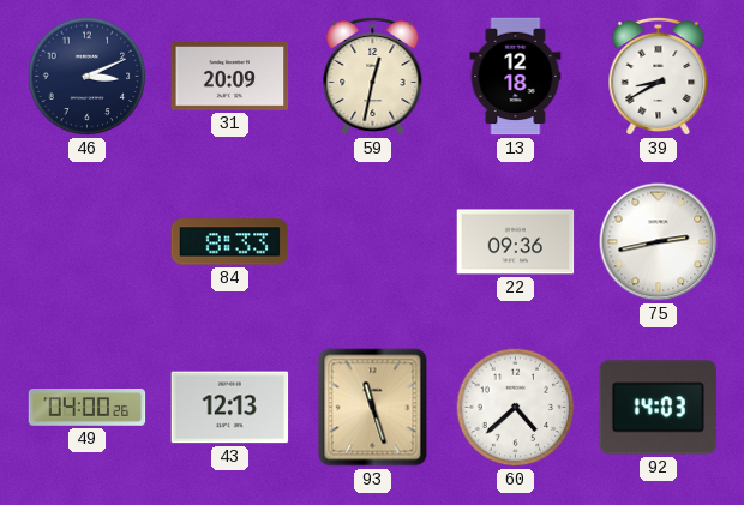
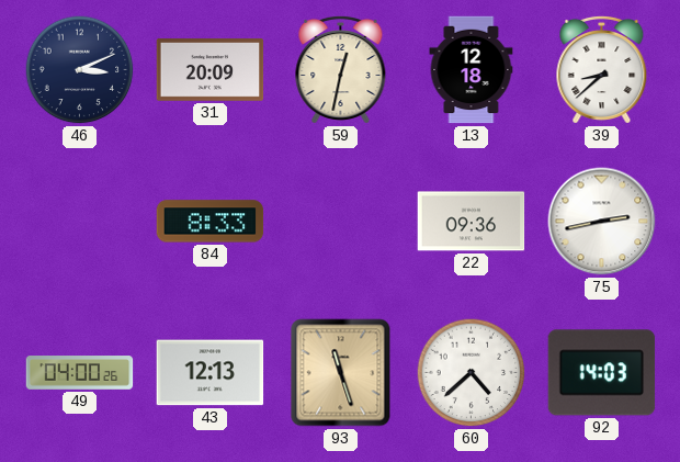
39: 8:40 -> 8:38 (602, 69)
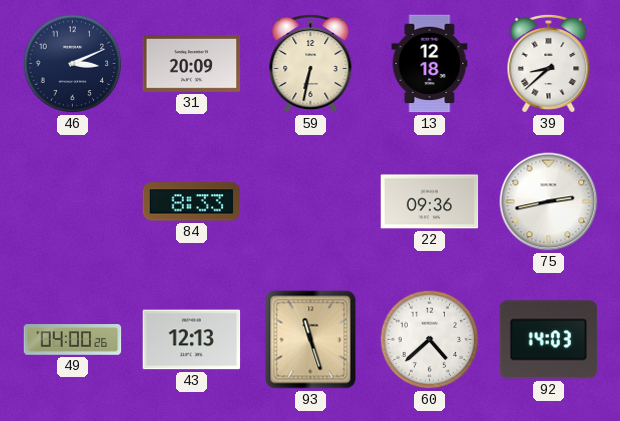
59: 12:32 -> 6:32 (311, 63)
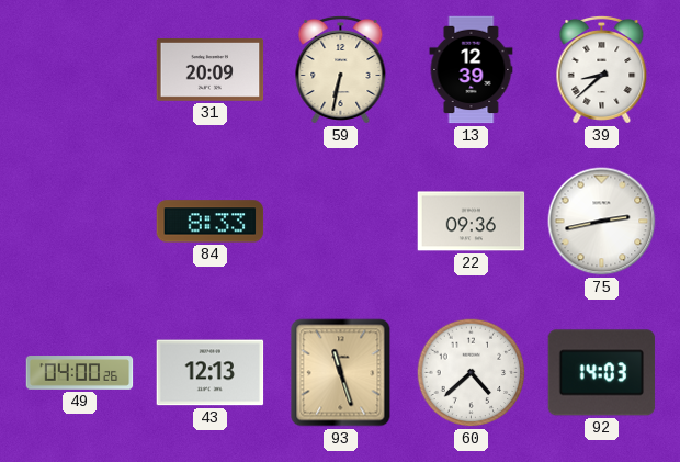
46: 3:11 -> none (73, 64)
13: 12:18 -> 12:39 (472, 70)
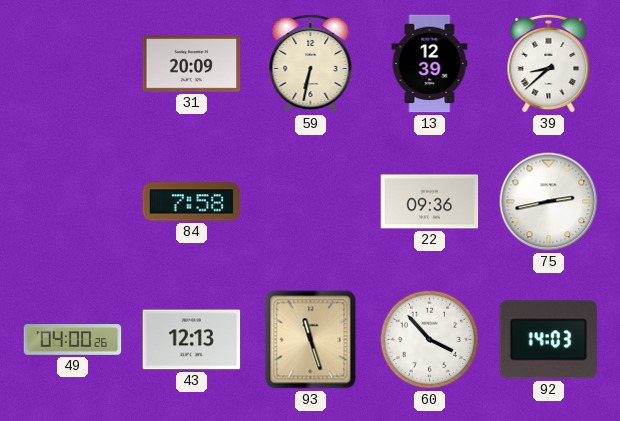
84: 8:33 -> 7:58 (192, 202)
60: 4:38 -> 3:53 (430, 340)
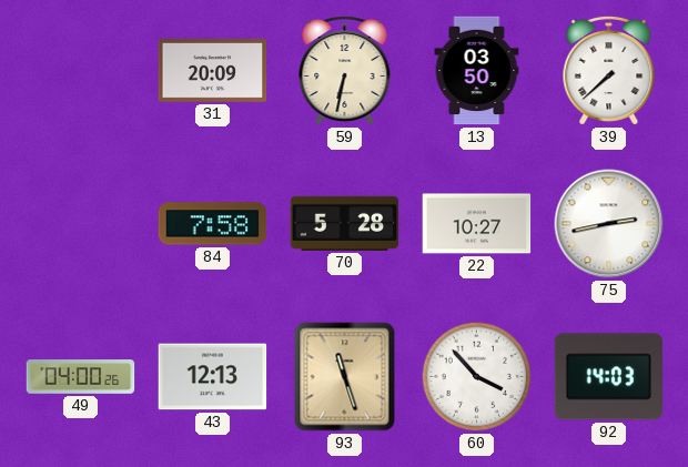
13: 12:39 -> 03:50 (477, 71)
39: 8:38 -> 7:38 (609, 70)
70: none -> 5:28 (345, 223)
22: 09:36 -> 10:27 (477, 224)
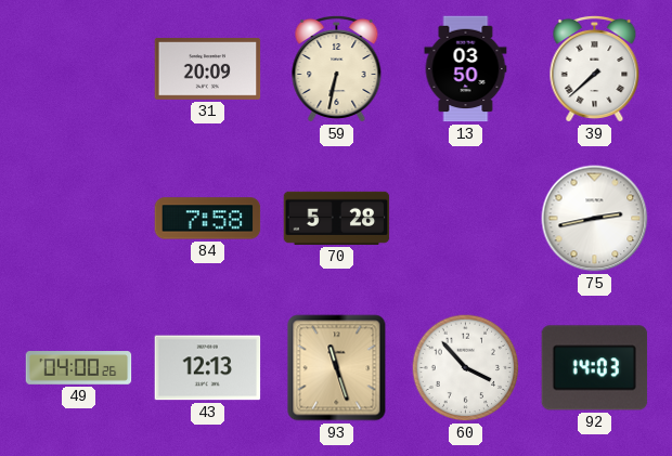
22: 10:27 -> none (477, 224)
